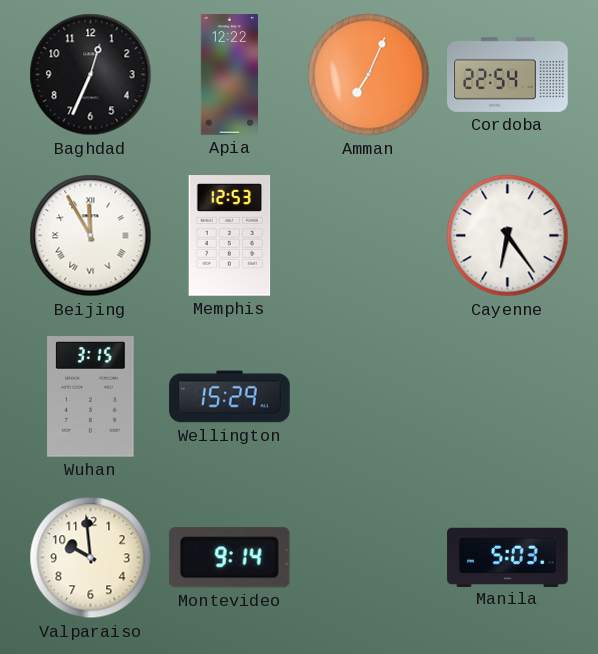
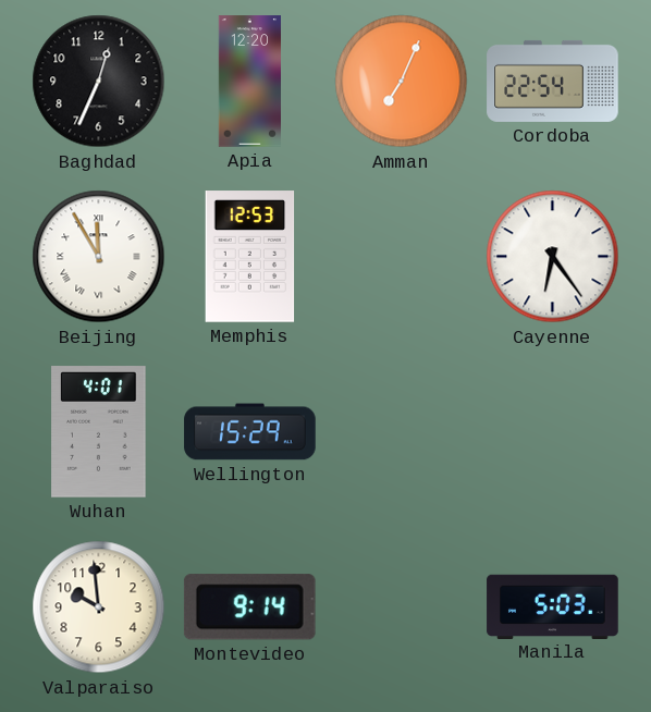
Apia: 12:22 -> 12:20 (249, 82)
Wuhan: 3:15 -> 4:01 (99, 432)
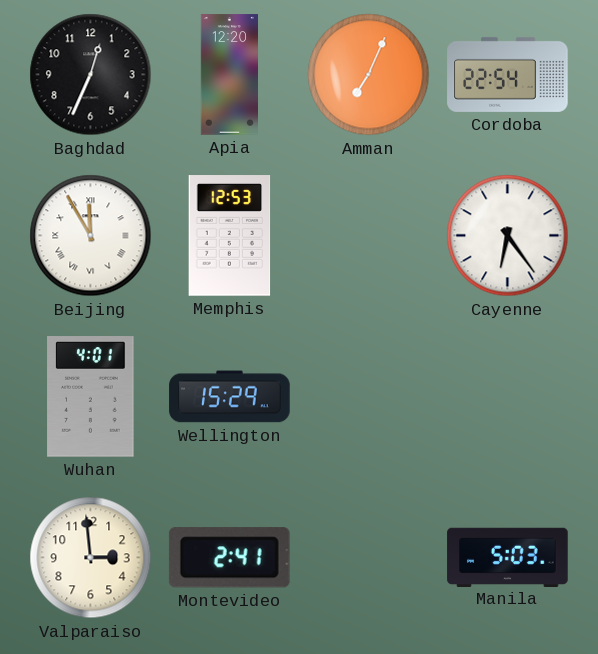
Valparaiso: 9:59 -> 2:59 (91, 558)
Montevideo: 9:14 -> 2:41 (229, 558)
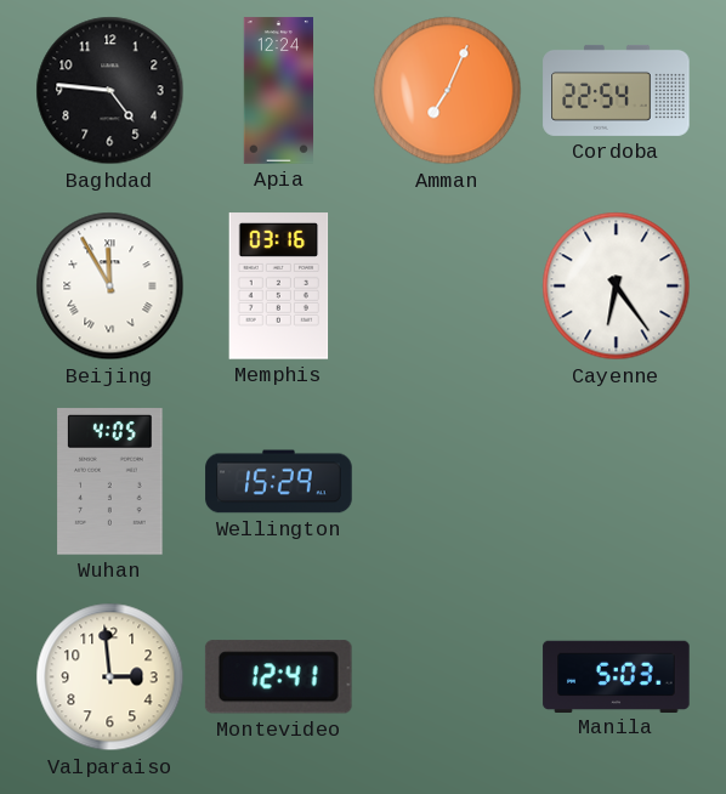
Baghdad: 12:34 -> 4:46 (110, 91)
Apia: 12:20 -> 12:24 (278, 91)
Memphis: 12:53 -> 03:16 (279, 287)
Wuhan: 4:01 -> 4:05 (110, 482)
Montevideo: 2:41 -> 12:41 (278, 677)
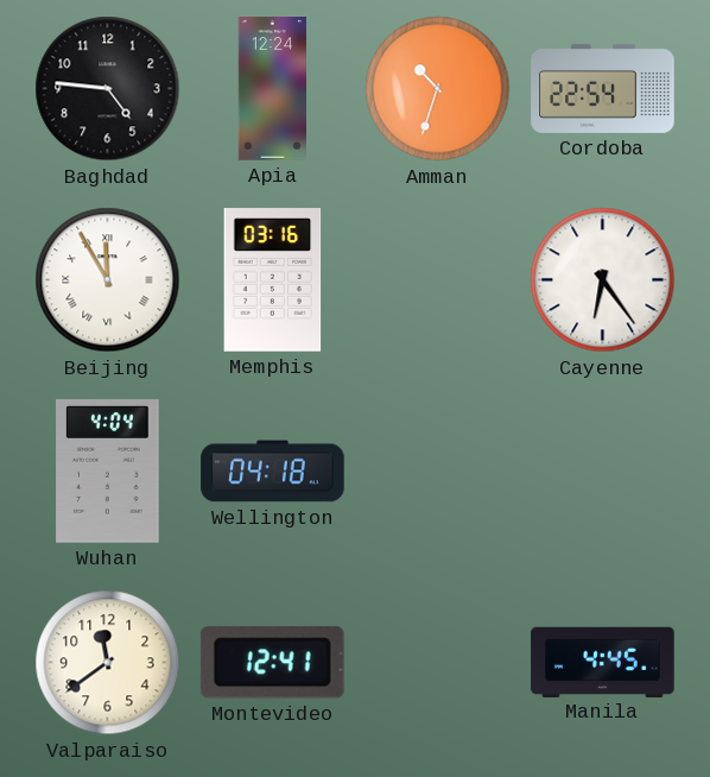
Amman: 7:04 -> 10:33 (438, 89)
Wuhan: 4:05 -> 4:04 (108, 472)
Wellington: 15:29 -> 04:18 (273, 472)
Valparaiso: 2:59 -> 11:39 (108, 663)
Manila: 5:03 -> 4:45 (603, 662)
